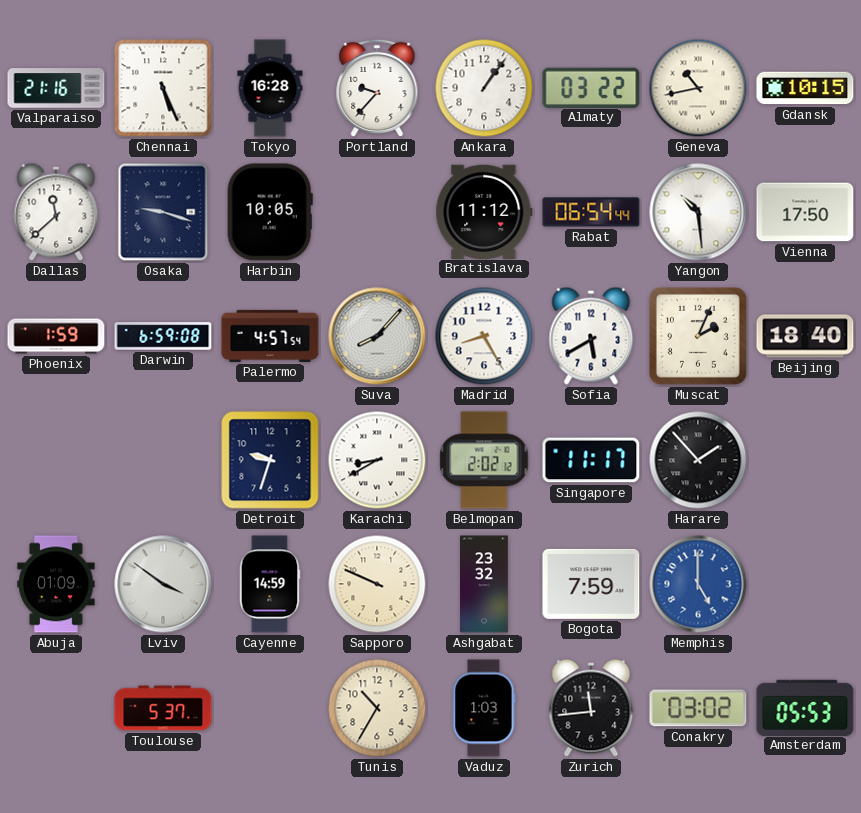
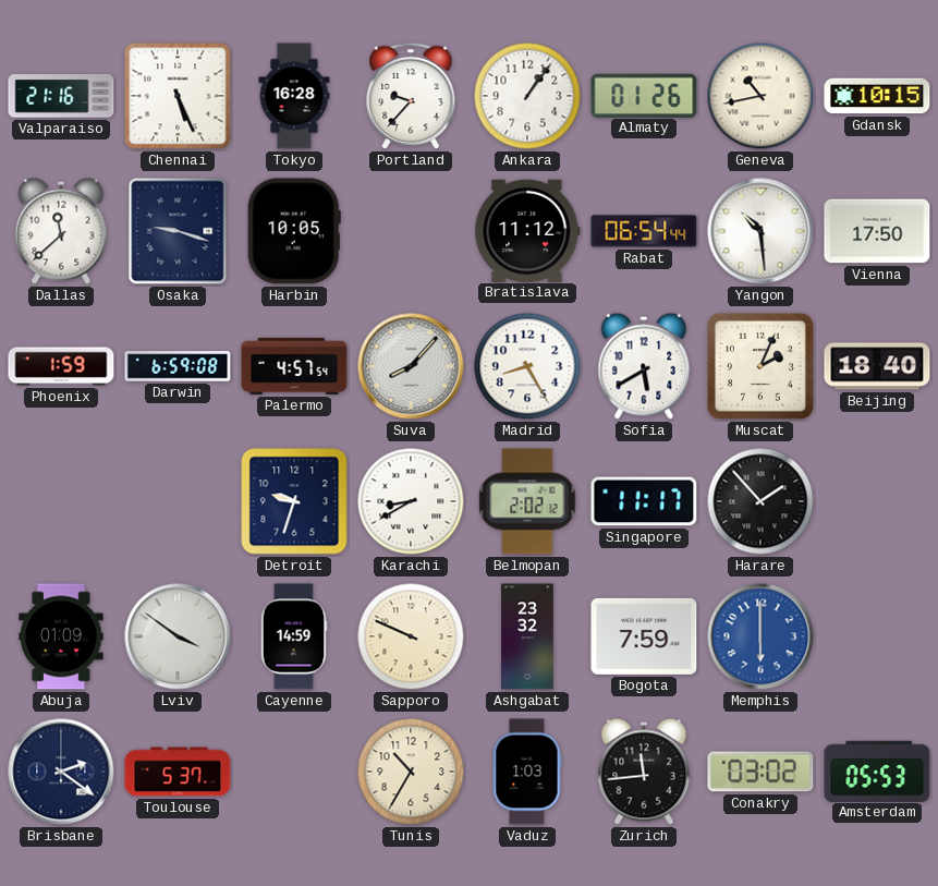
Almaty: 03:22 -> 01:26 (644, 95)
Memphis: 5:00 -> 6:00 (760, 636)
Brisbane: none -> 2:21 (61, 772)
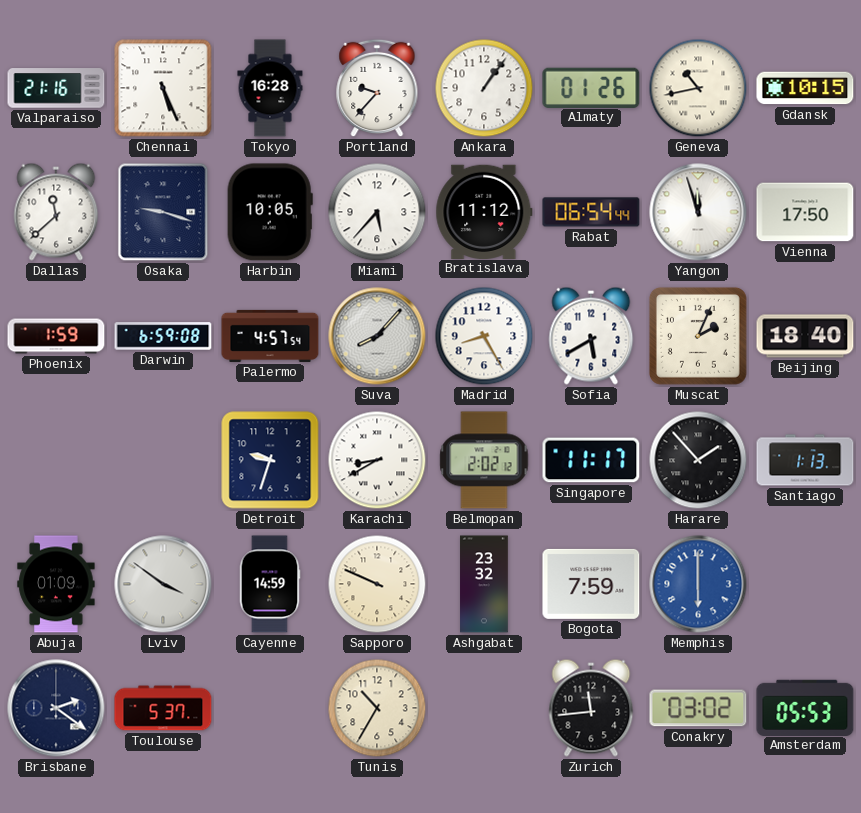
Miami: none -> 5:37 (377, 212)
Yangon: 10:29 -> 11:57 (698, 212)
Santiago: none -> 1:13 (805, 460)
Vaduz: 1:03 -> none (527, 772)
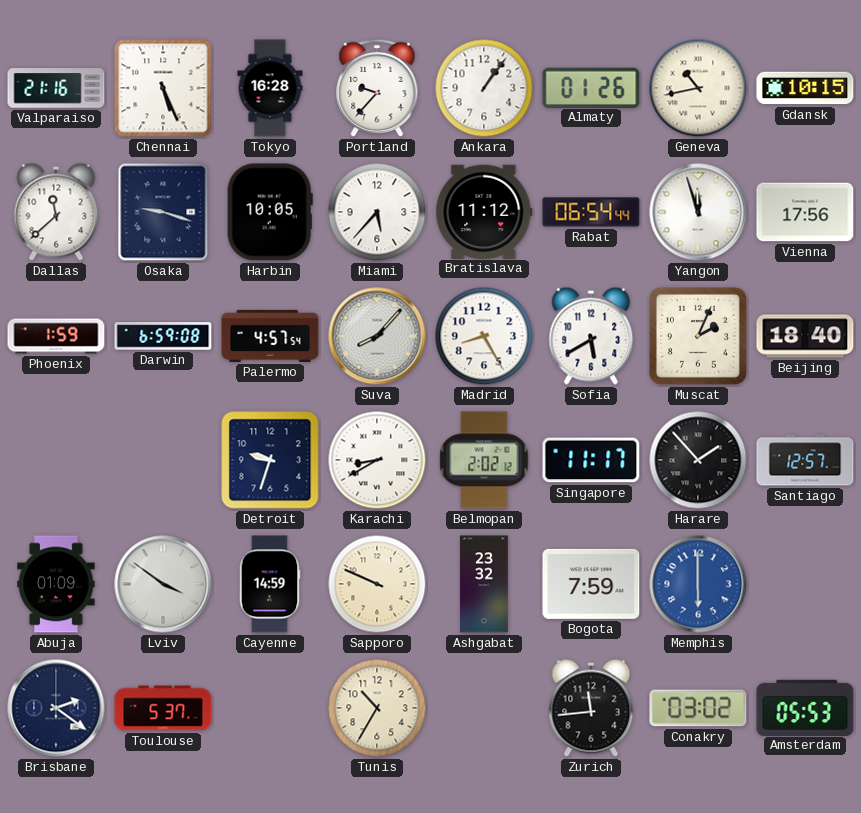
Vienna: 17:50 -> 17:56 (805, 212)
Santiago: 1:13 -> 12:57 (805, 460)
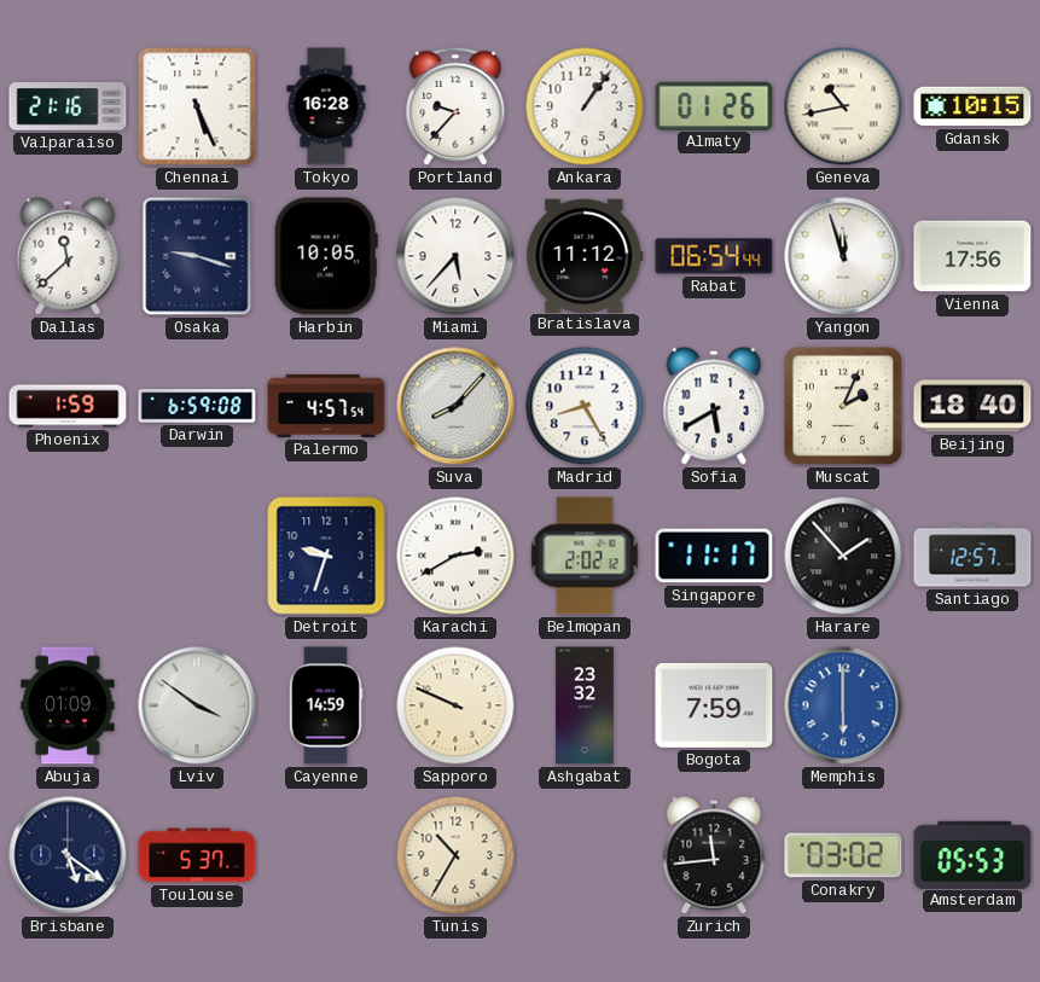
Karachi: 8:40 -> 2:40 (455, 556)
Brisbane: 2:21 -> 5:21 (68, 855)
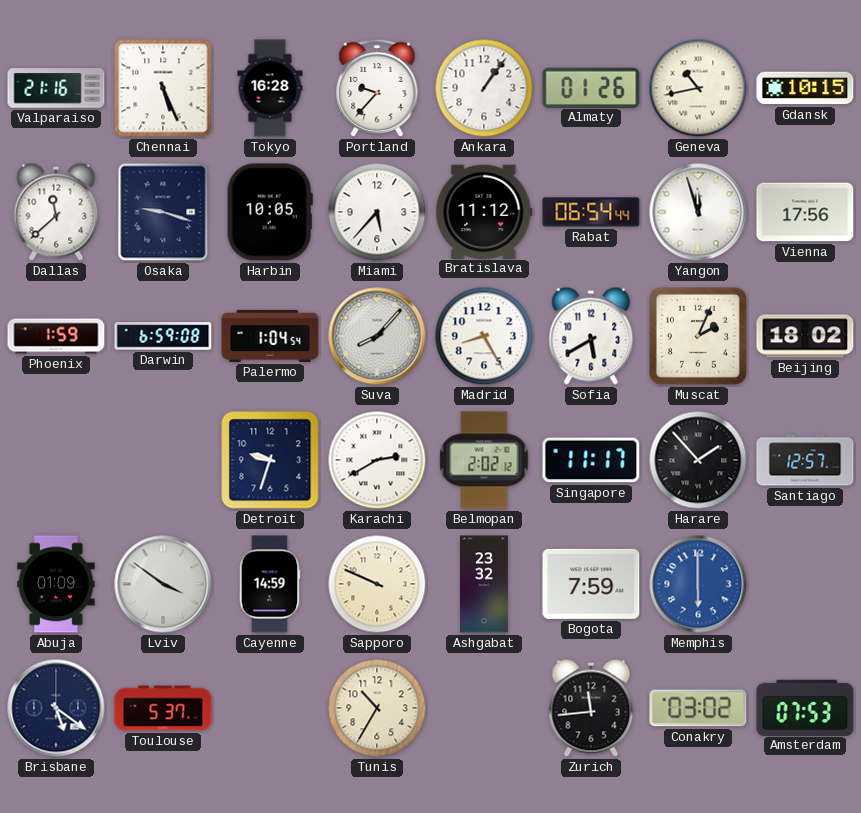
Palermo: 4:57 -> 1:04 (270, 336)
Beijing: 18:40 -> 18:02 (805, 336)
Amsterdam: 05:53 -> 07:53 (805, 707)
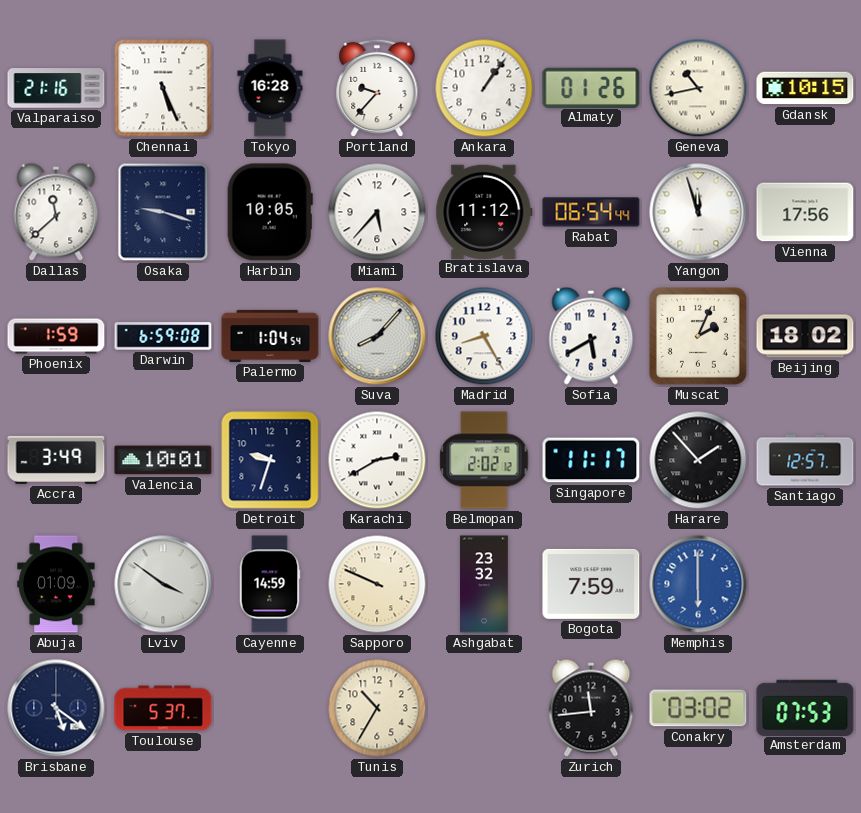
Accra: none -> 3:49 (56, 460)
Valencia: none -> 10:01 (163, 460)
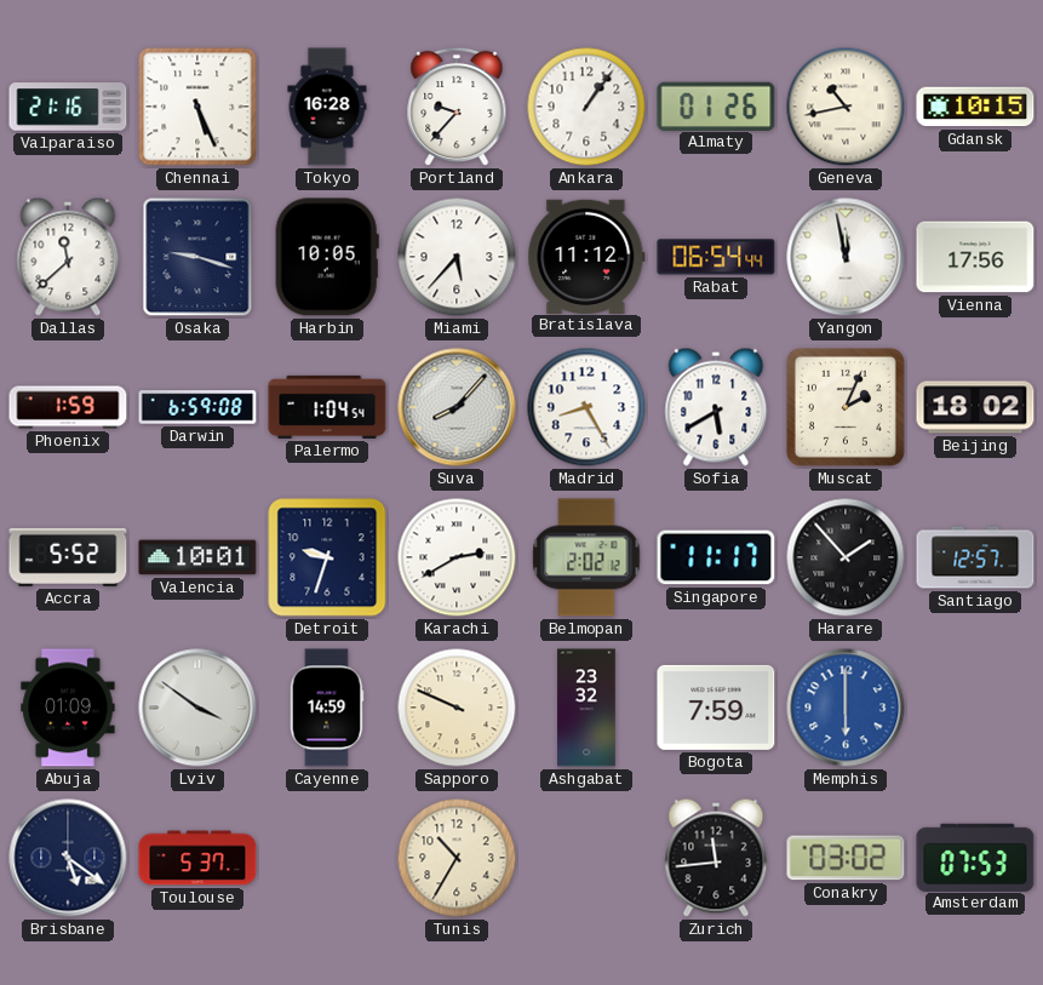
Yangon: 11:57 -> 11:58 (846, 257)
Accra: 3:49 -> 5:52 (68, 557)
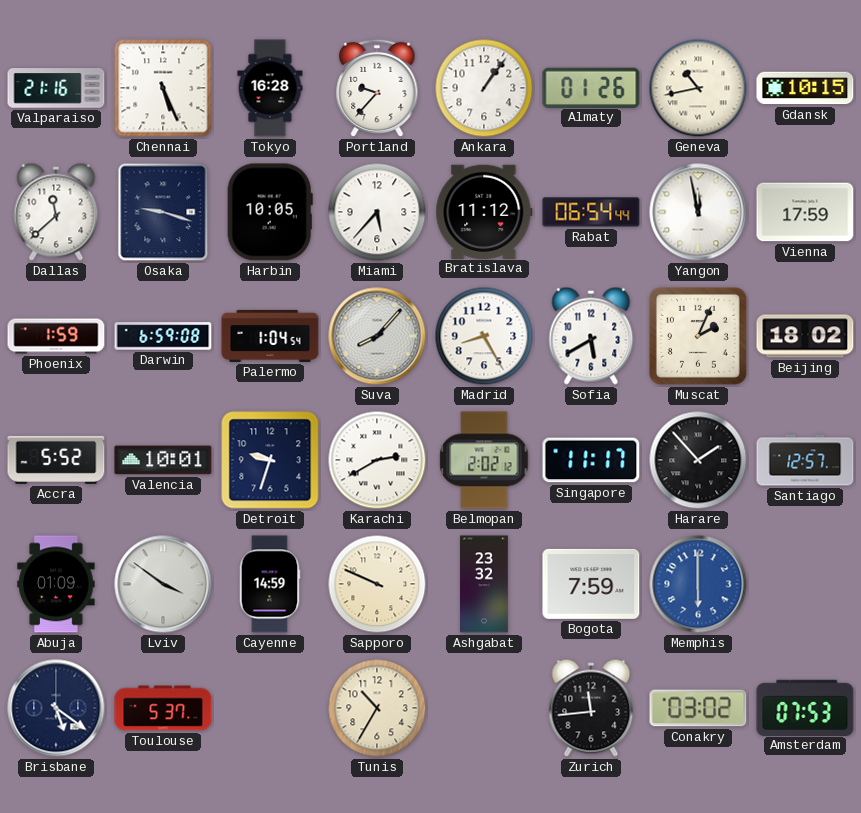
Vienna: 17:56 -> 17:59 (805, 212)
